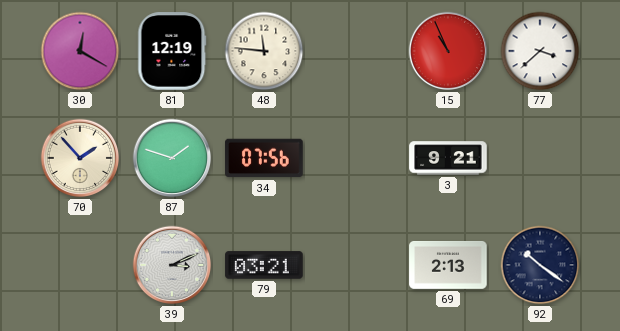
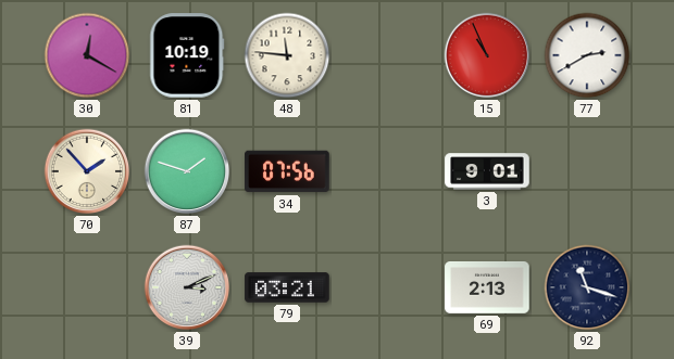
81: 12:19 -> 10:19 (187, 55)
77: 3:38 -> 2:40 (587, 55)
3: 9:21 -> 9:01 (487, 171)
92: 10:21 -> 11:18 (587, 287)
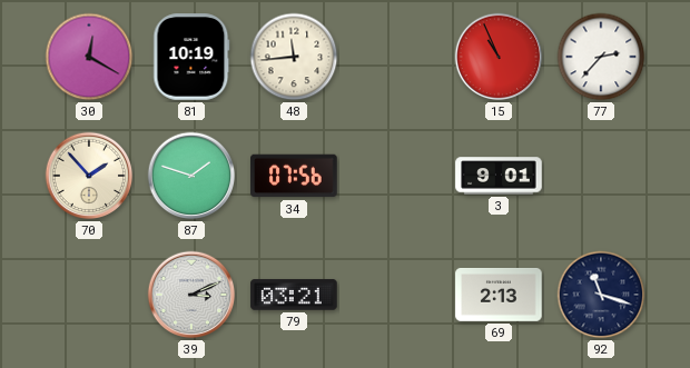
48: 11:46 -> 11:44 (294, 57)
77: 2:40 -> 2:37 (601, 57)
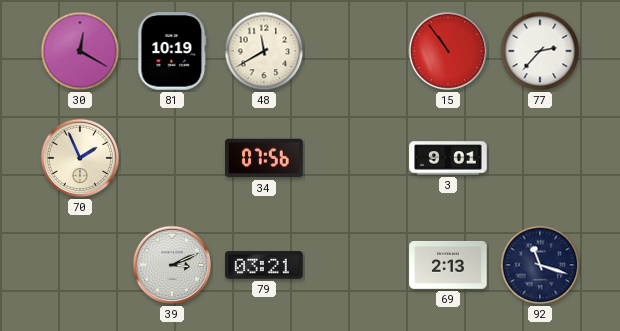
48: 11:44 -> 11:40 (264, 51)
15: 10:56 -> 10:54 (448, 51)
70: 1:53 -> 1:56 (80, 158)
87: 1:48 -> none (191, 176)
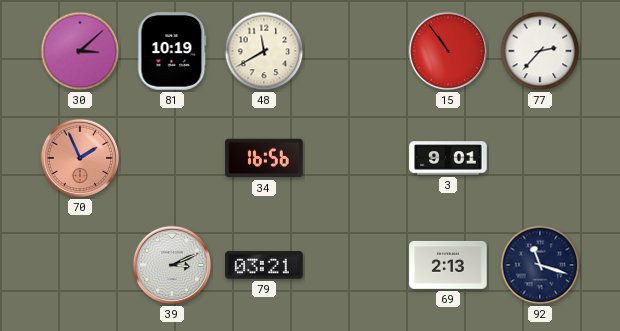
30: 12:20 -> 3:08 (80, 51)
70 dial: cream -> salmon (80, 158)
34: 07:56 -> 16:56 (264, 158)
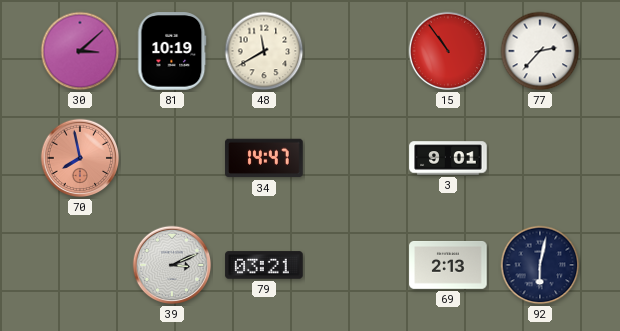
70: 1:56 -> 7:58 (80, 158)
34: 16:56 -> 14:47 (264, 158)
92: 11:18 -> 6:02 (540, 265)
